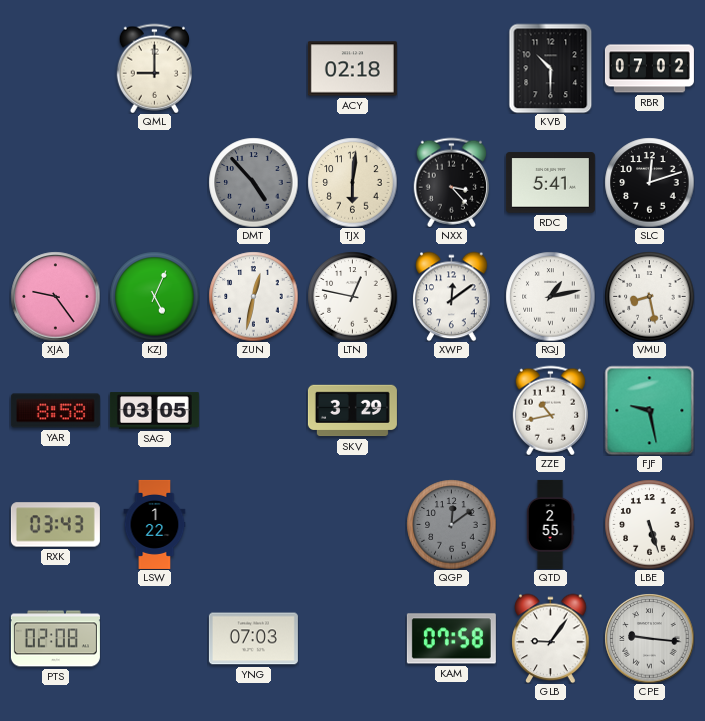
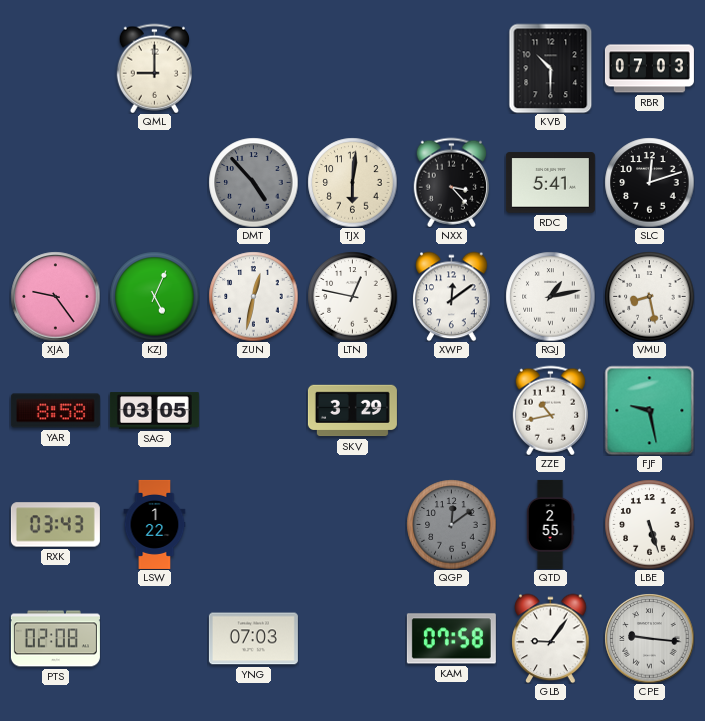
ACY: 02:18 -> none (352, 69)
RBR: 07:02 -> 07:03 (649, 69)
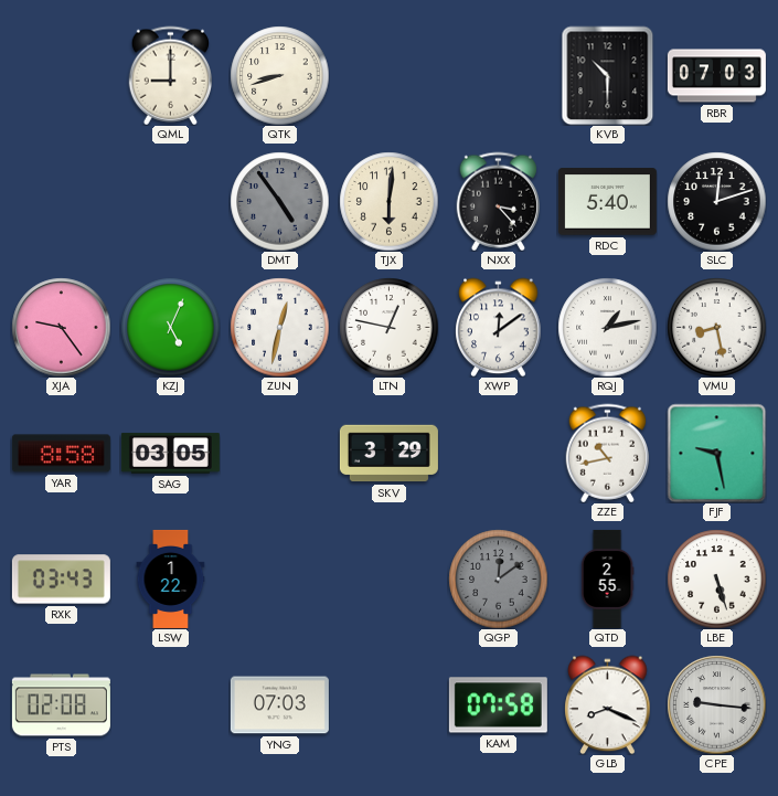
QTK: none -> 8:42 (279, 75)
DMT: 4:53 -> 4:54 (279, 201)
RDC: 5:41 -> 5:40 (607, 202)
GLB: 9:06 -> 8:19 (608, 704)
